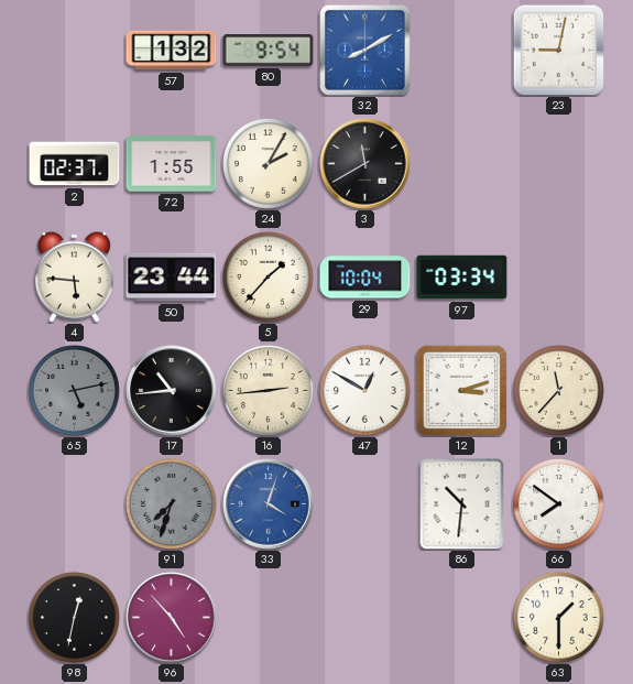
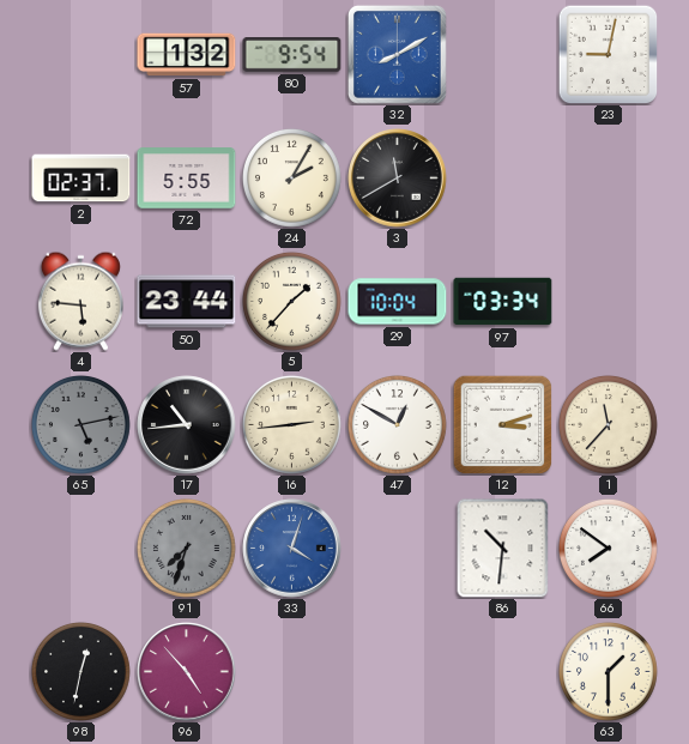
72: 1:55 -> 5:55 (187, 179)
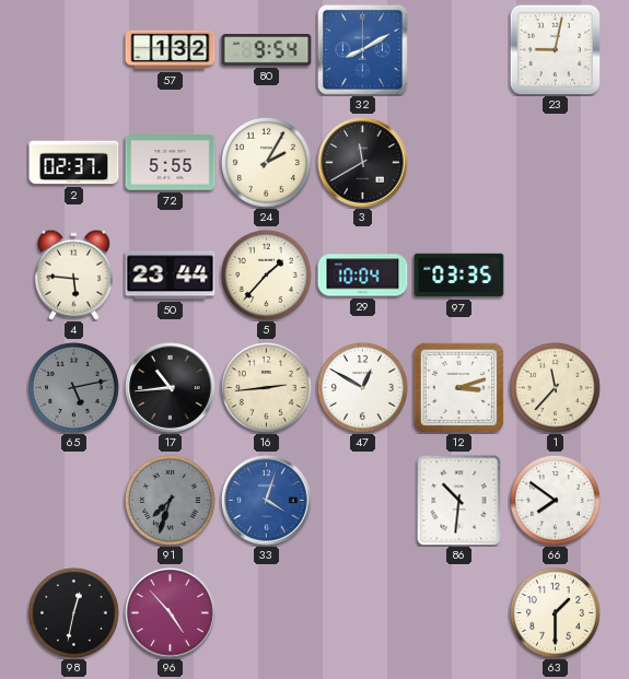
97: 03:34 -> 03:35 (459, 276)
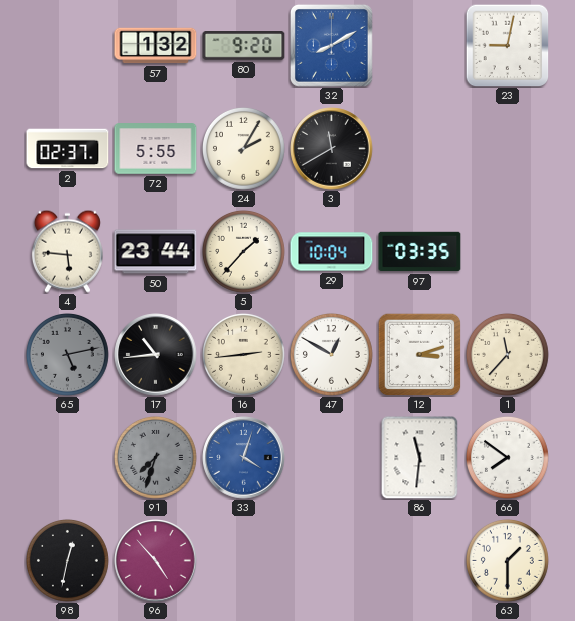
80: 9:54 -> 9:20 (244, 46)
86: 10:31 -> 11:31 (420, 457)
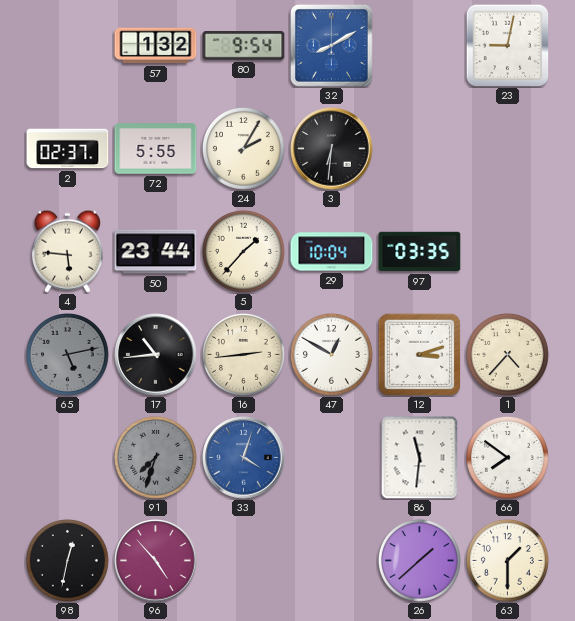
80: 9:20 -> 9:54 (244, 46)
3: 11:40 -> 6:31 (332, 149)
1: 11:37 -> 4:37 (508, 355)
26: none -> 1:38 (420, 561)
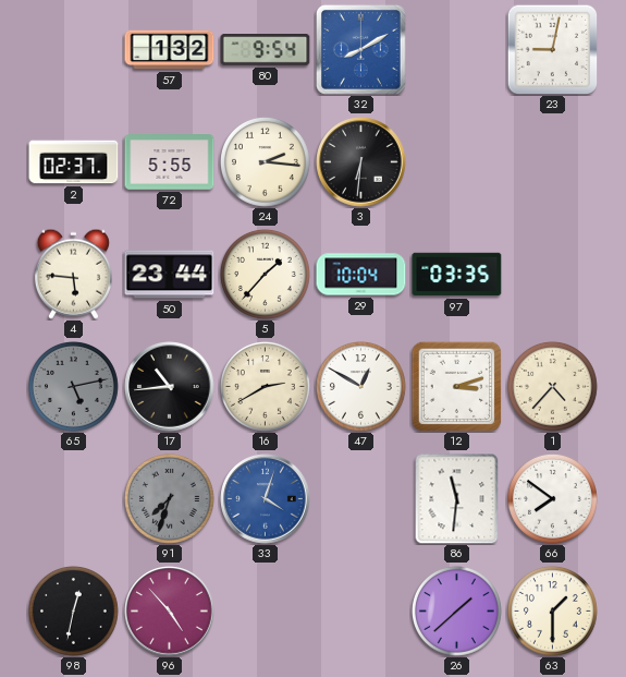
24: 2:05 -> 2:16 (266, 162)
16: 2:44 -> 2:40 (266, 387)
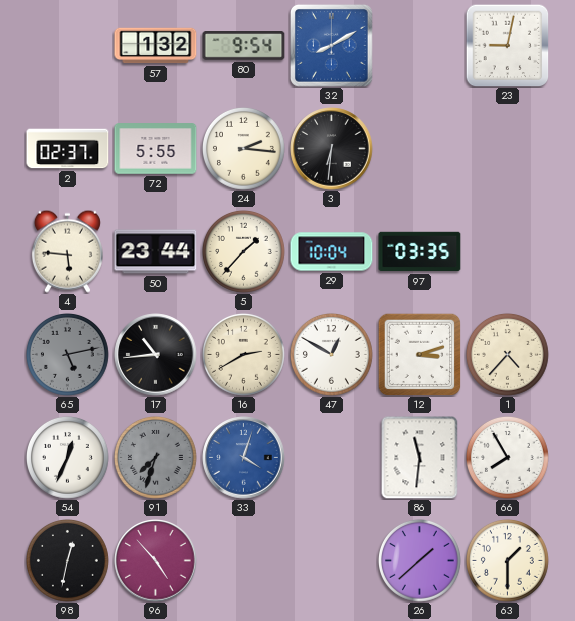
54: none -> 12:34 (68, 458)
66: 7:51 -> 7:55 (508, 458)
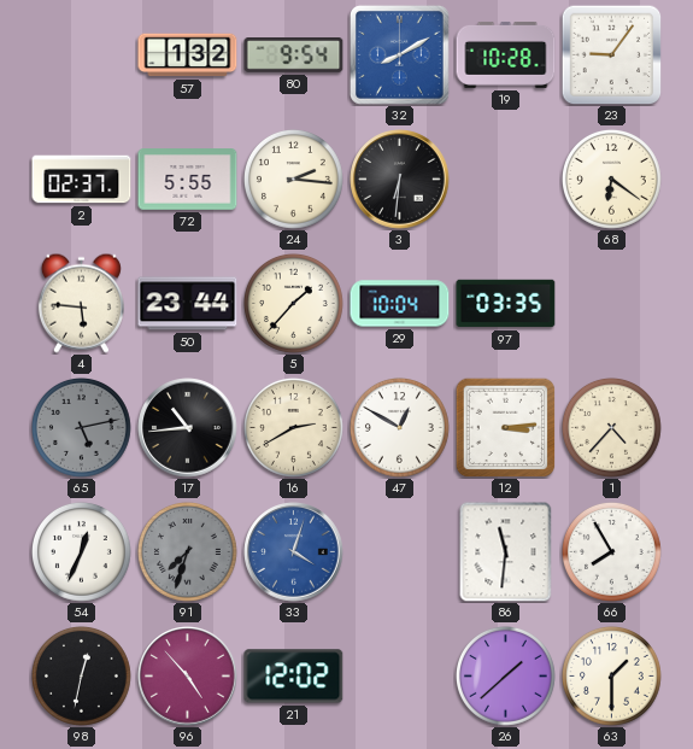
19: none -> 10:28 (506, 54)
23: 9:02 -> 9:06 (611, 54)
68: none -> 6:21 (612, 180)
12: 3:12 -> 3:14 (505, 427)
21: none -> 12:02 (294, 677)
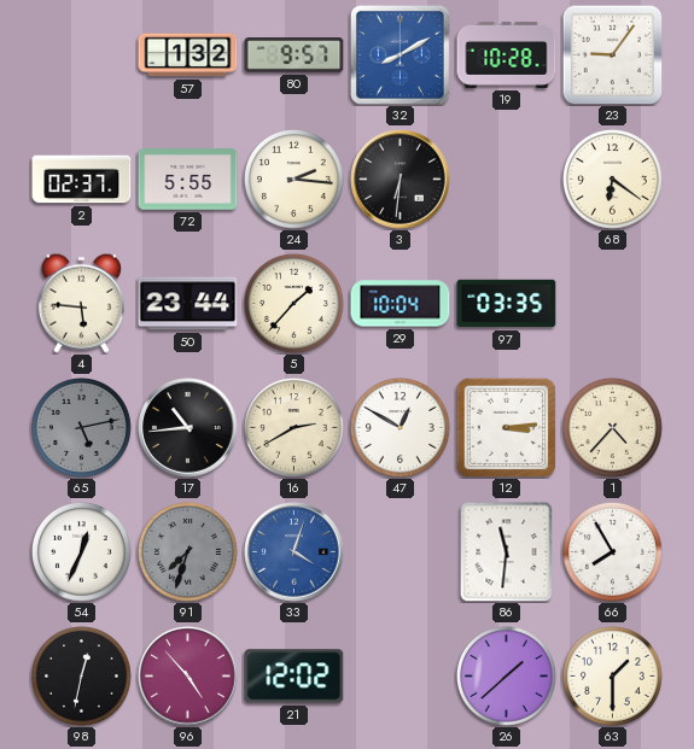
80: 9:54 -> 9:57 (294, 55)
